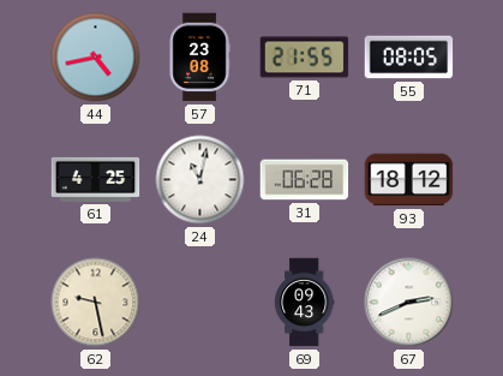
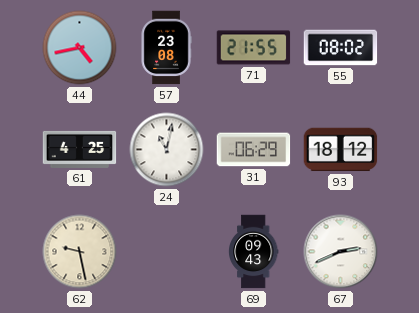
55: 08:05 -> 08:02 (341, 48)
31: 06:28 -> 06:29 (254, 150)
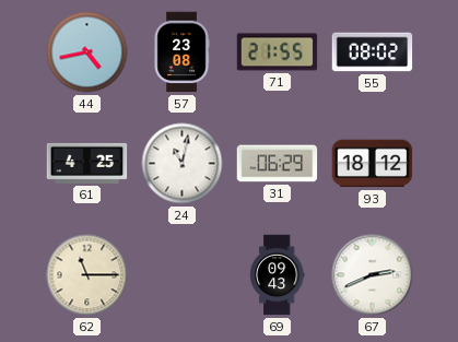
62: 9:28 -> 11:15 (87, 275)
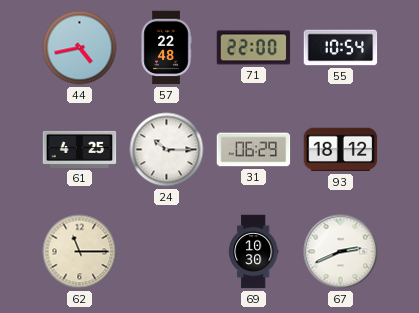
57: 23:08 -> 22:48 (166, 48)
71: 21:55 -> 22:00 (254, 48)
55: 08:02 -> 10:54 (341, 48)
24: 11:02 -> 10:15 (167, 150)
69: 09:43 -> 10:30 (253, 252)
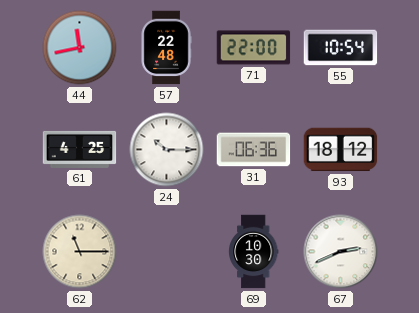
44: 4:43 -> 11:43 (80, 48)
31: 06:29 -> 06:36 (254, 150)
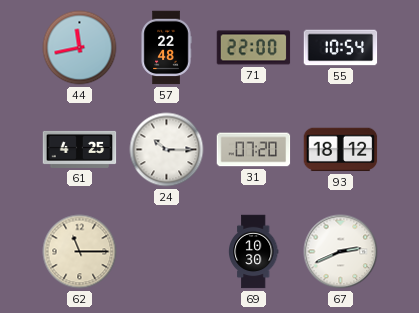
31: 06:36 -> 07:20 (254, 150)
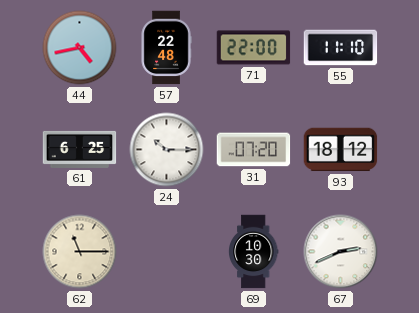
44: 11:43 -> 4:43 (80, 48)
55: 10:54 -> 11:10 (341, 48)
61: 4:25 -> 6:25 (80, 149)
